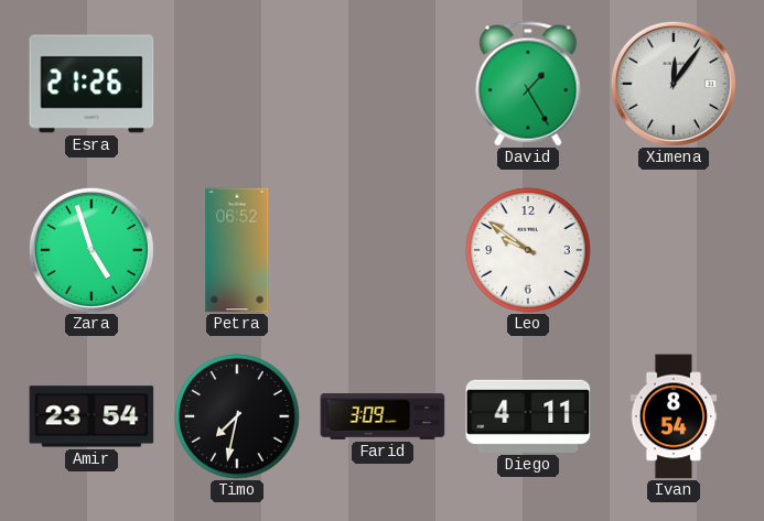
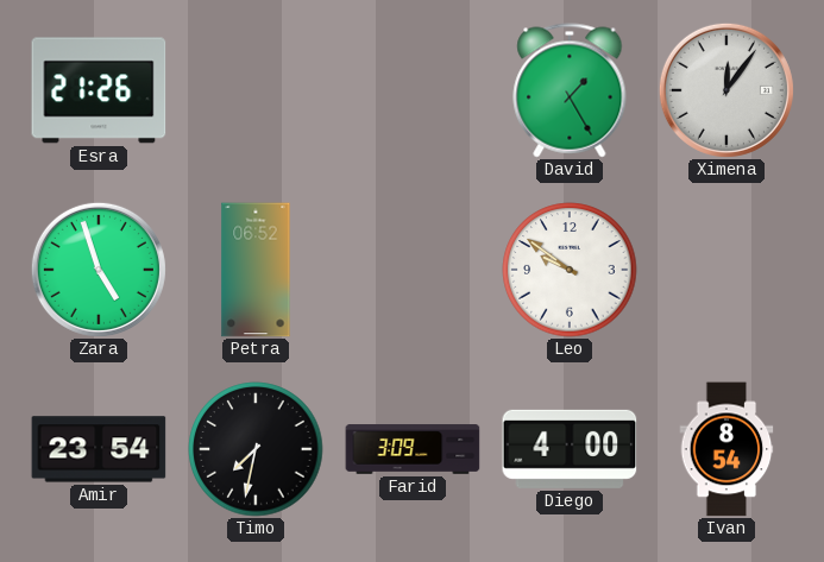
Diego: 4:11 -> 4:00 (570, 449)
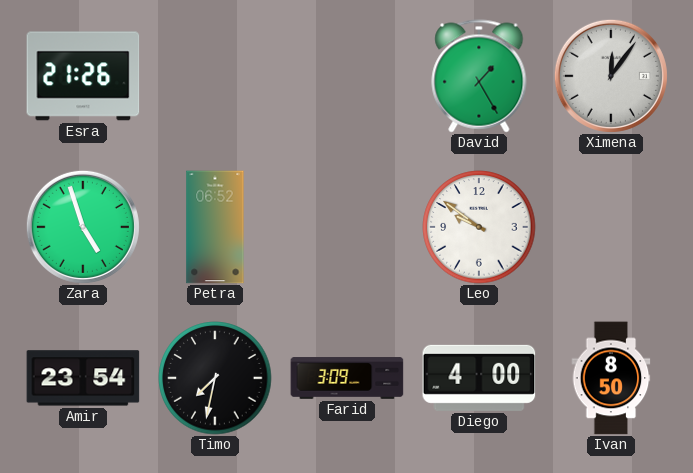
Ivan: 8:54 -> 8:50 (611, 378)
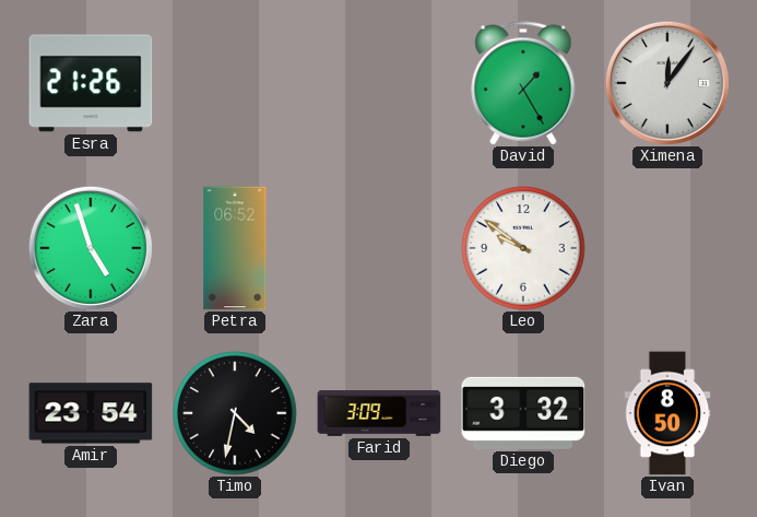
Timo: 7:32 -> 4:32 (235, 413)
Diego: 4:00 -> 3:32 (523, 413)
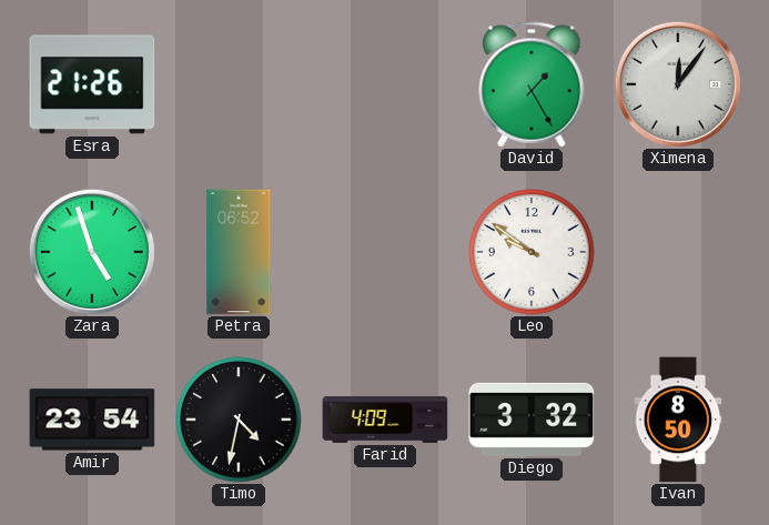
Farid: 3:09 -> 4:09 (385, 420)
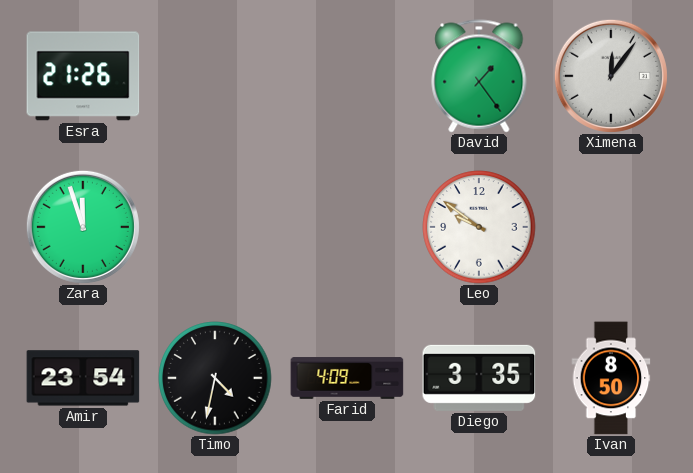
David: 1:25 -> 1:24 (479, 76)
Zara: 4:57 -> 11:57 (83, 227)
Petra: 06:52 -> none (239, 252)
Diego: 3:32 -> 3:35 (479, 378)
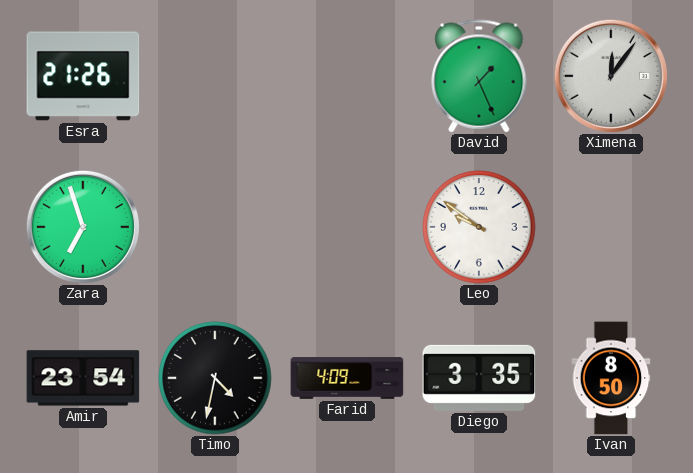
David: 1:24 -> 1:26 (479, 76)
Zara: 11:57 -> 6:57 (83, 227)
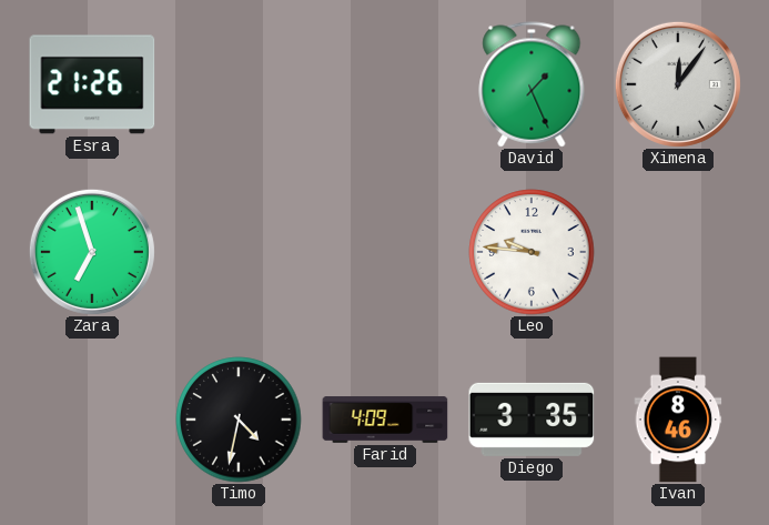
Leo: 9:51 -> 9:46 (532, 252)
Amir: 23:54 -> none (83, 378)
Ivan: 8:50 -> 8:46 (678, 420)
